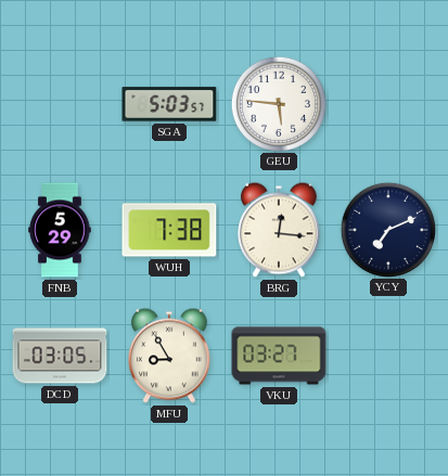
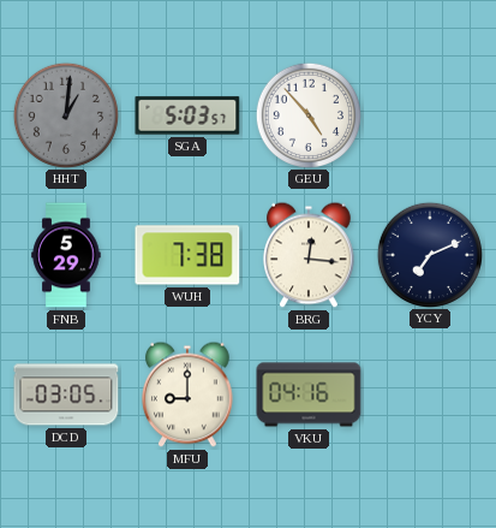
HHT: none -> 1:01 (65, 114)
GEU: 5:46 -> 4:53 (307, 114)
MFU: 8:55 -> 9:00 (187, 394)
VKU: 03:27 -> 04:16 (309, 394)
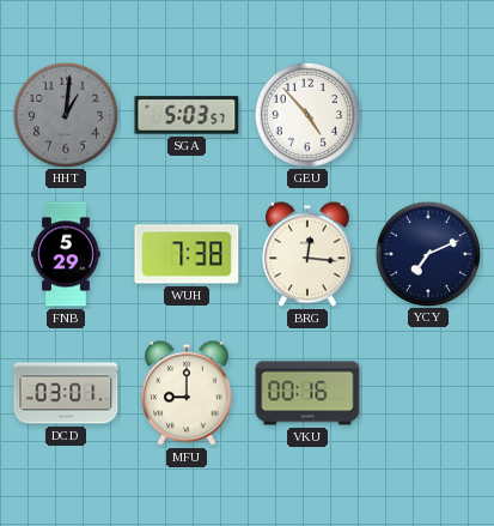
DCD: 03:05 -> 03:01 (66, 393)
VKU: 04:16 -> 00:16 (307, 393)
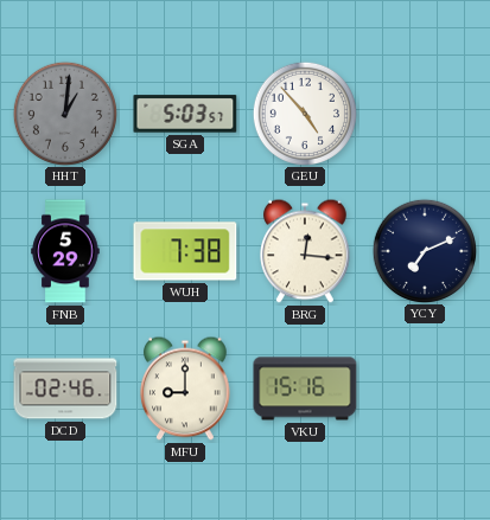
DCD: 03:01 -> 02:46 (65, 389)
VKU: 00:16 -> 15:16 (305, 389)
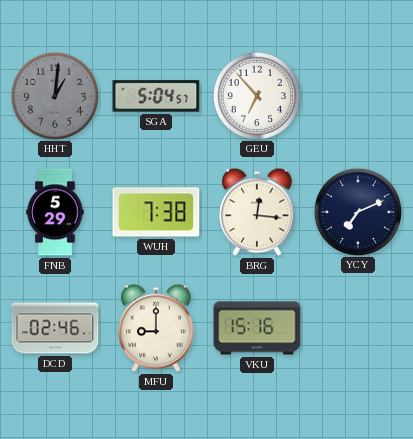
SGA: 5:03 -> 5:04 (156, 96)
GEU: 4:53 -> 6:53 (256, 95)
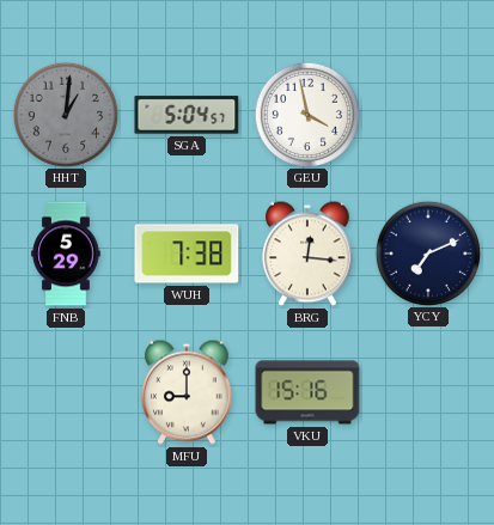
GEU: 6:53 -> 3:58 (306, 114)
DCD: 02:46 -> none (55, 328)
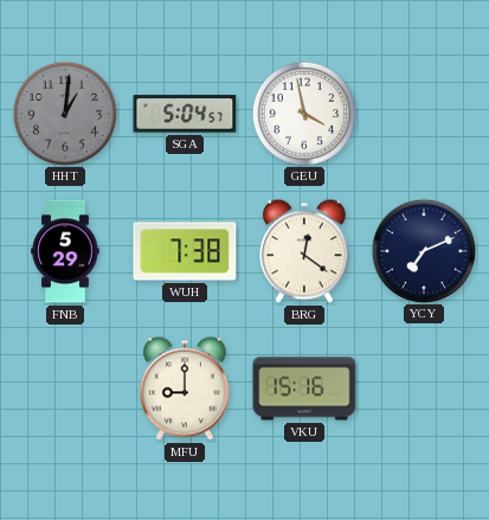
BRG: 12:16 -> 12:21 (304, 251)
